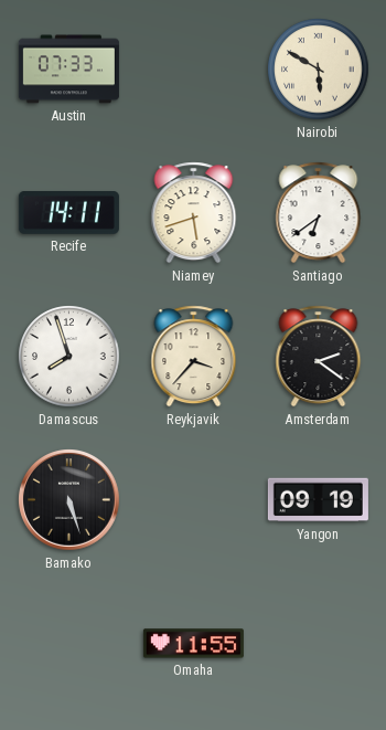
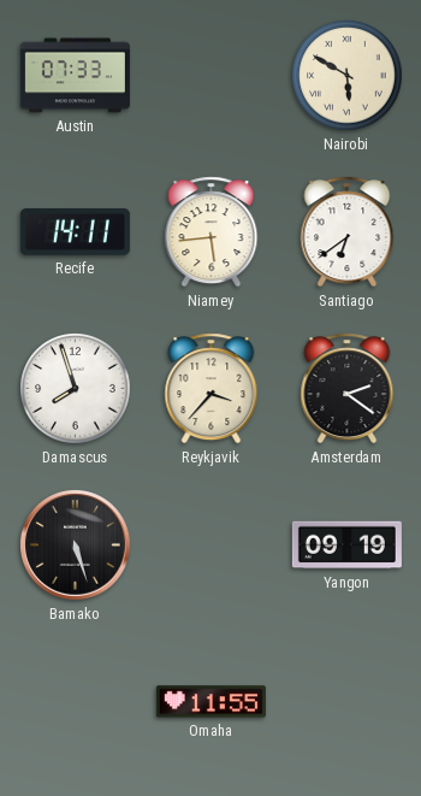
Niamey: 5:42 -> 5:44 (212, 232)
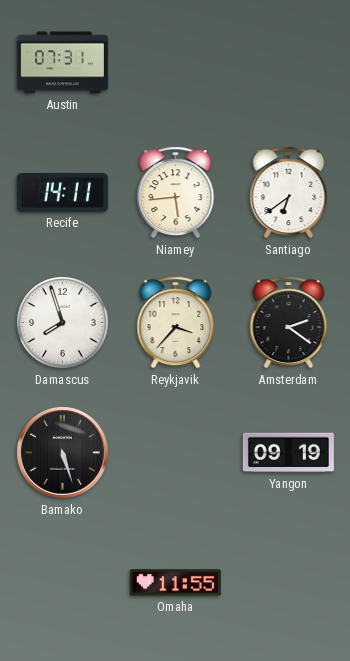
Austin: 07:33 -> 07:31 (62, 63)
Nairobi: 5:50 -> none (348, 76)
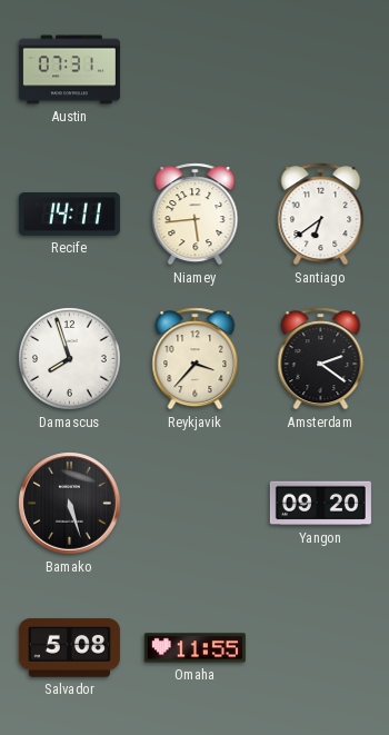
Yangon: 09:19 -> 09:20 (320, 504)
Salvador: none -> 5:08 (69, 648)
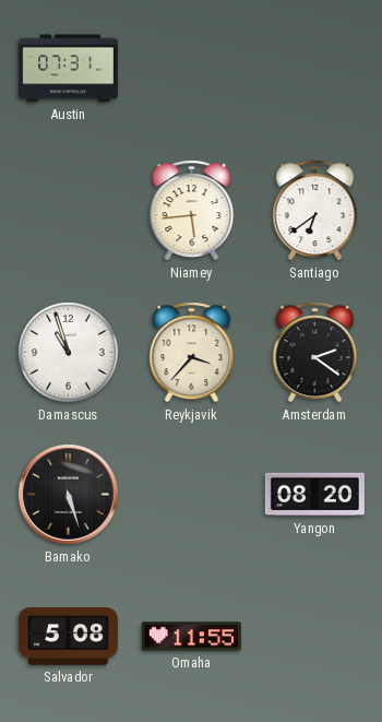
Recife: 14:11 -> none (69, 215)
Damascus: 7:57 -> 10:57 (69, 353)
Yangon: 09:20 -> 08:20 (314, 495)
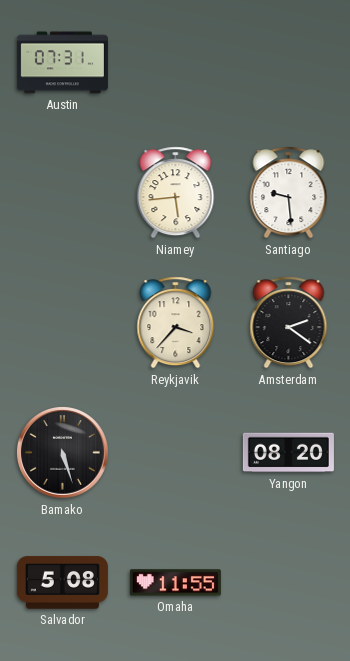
Santiago: 6:39 -> 9:29 (289, 193)
Damascus: 10:57 -> none (69, 353)
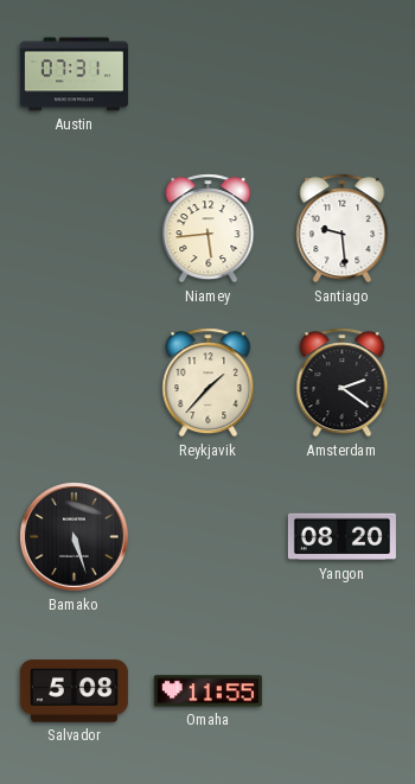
Reykjavik: 3:37 -> 1:37 (209, 383)
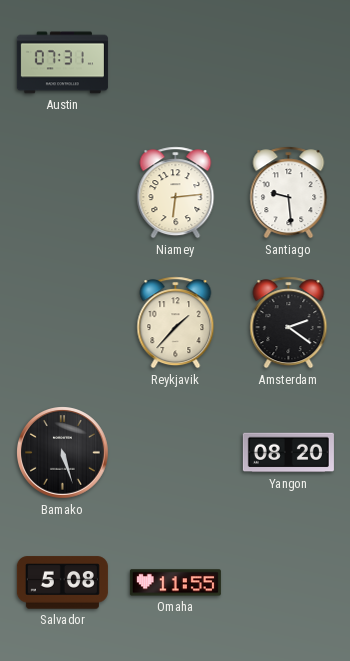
Niamey: 5:44 -> 6:14 (176, 193)
